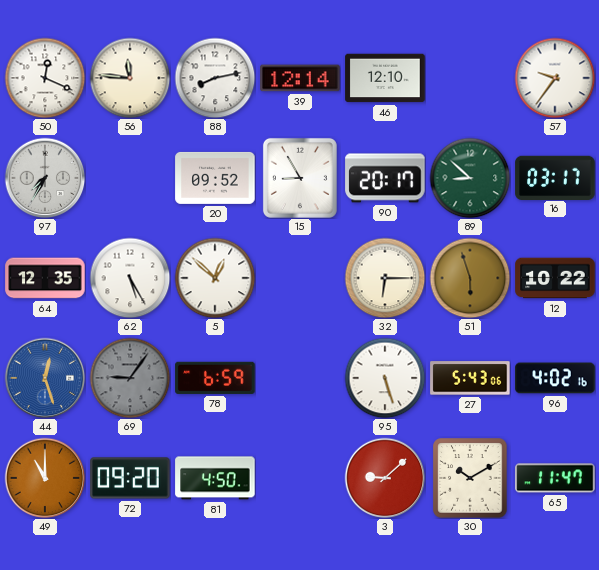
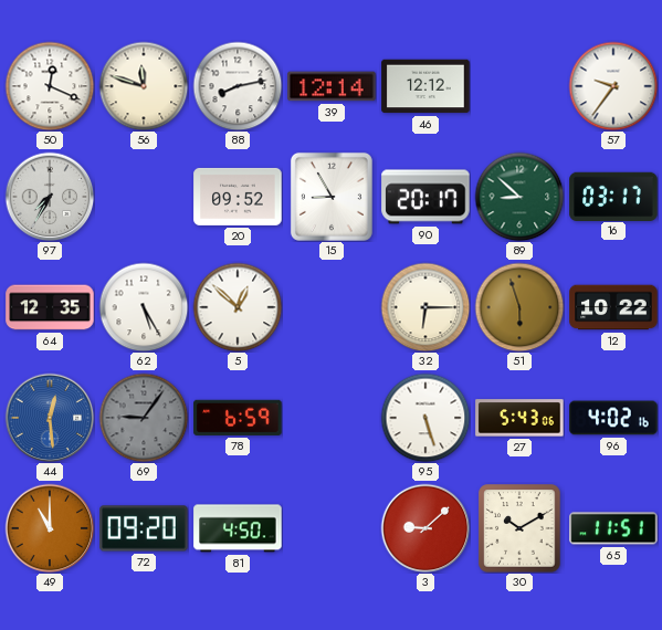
56: 11:46 -> 11:48 (144, 86)
46: 12:10 -> 12:12 (425, 86)
44: 12:27 -> 12:29 (50, 418)
65: 11:47 -> 11:51 (613, 528)
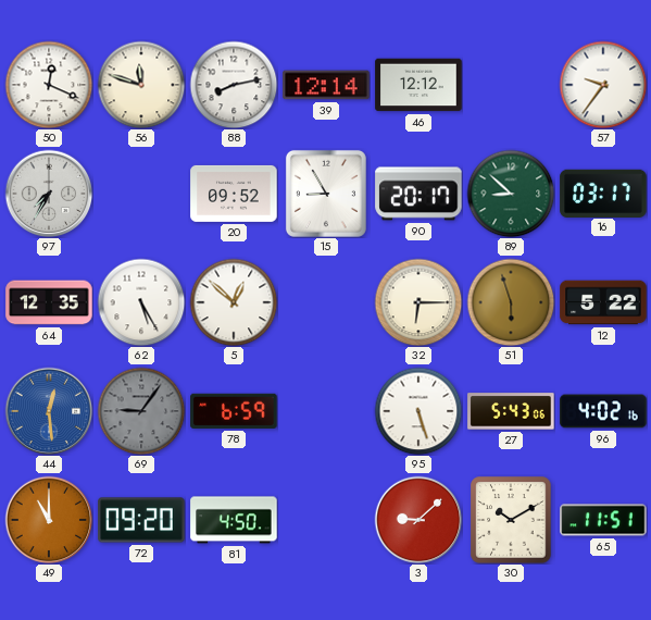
12: 10:22 -> 5:22 (603, 302)
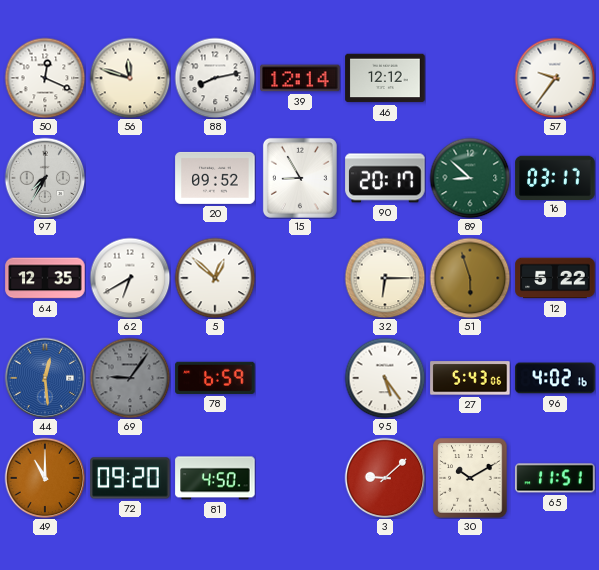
62: 5:25 -> 6:40 (130, 278)
95: 5:27 -> 5:24 (385, 378)
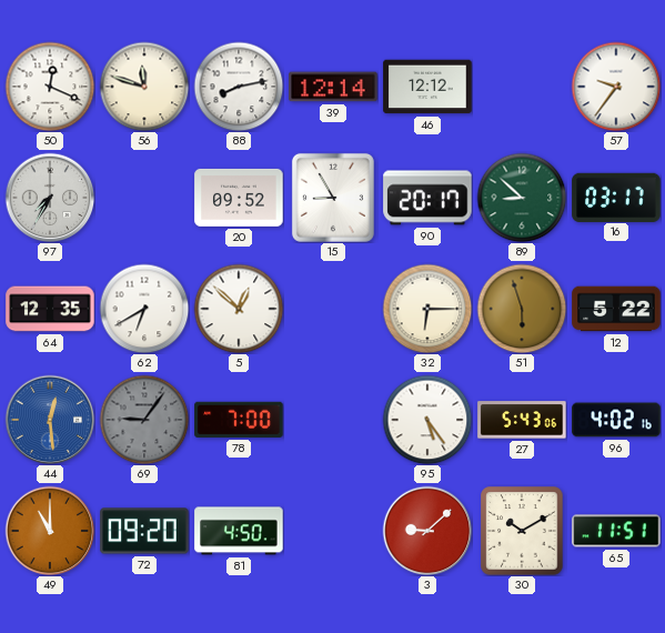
78: 6:59 -> 7:00 (239, 420)
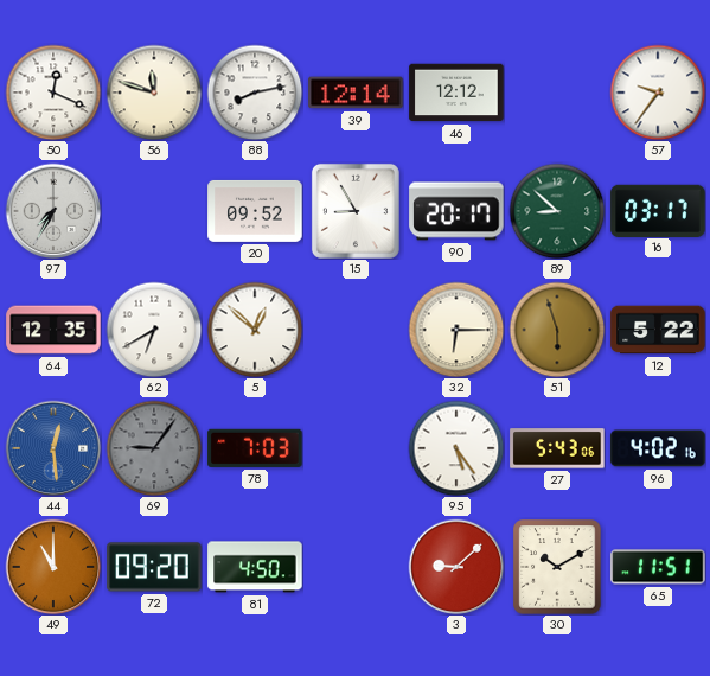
78: 7:00 -> 7:03 (255, 448)
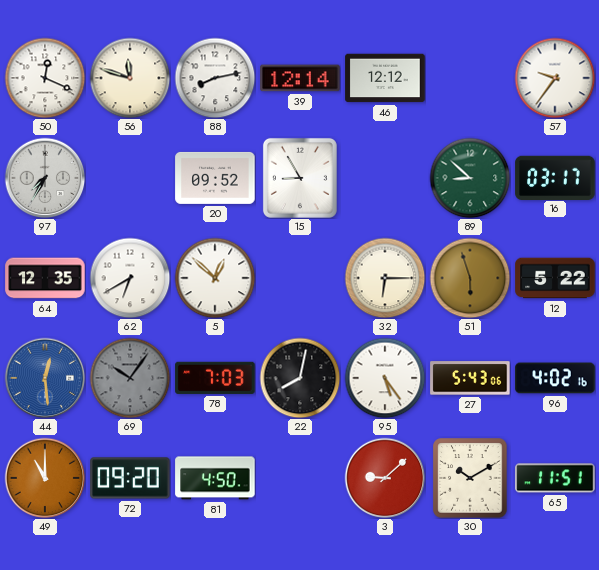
90: 20:17 -> none (456, 211)
69: 9:06 -> 10:06 (130, 378)
22: none -> 8:02 (300, 378)
